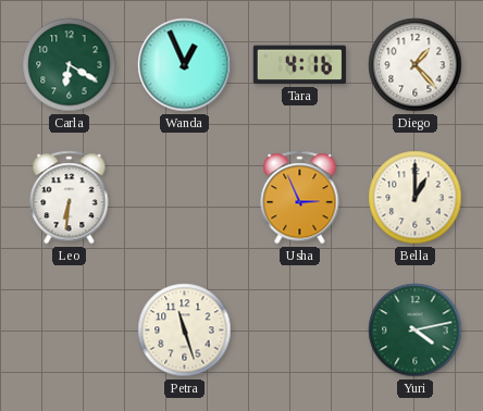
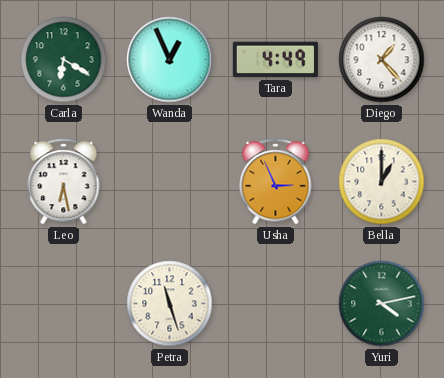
Tara: 4:16 -> 4:49 (275, 60)
Leo: 6:31 -> 6:28 (64, 182)
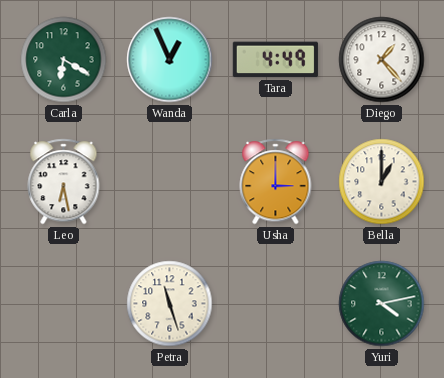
Usha: 2:56 -> 3:00 (276, 182)
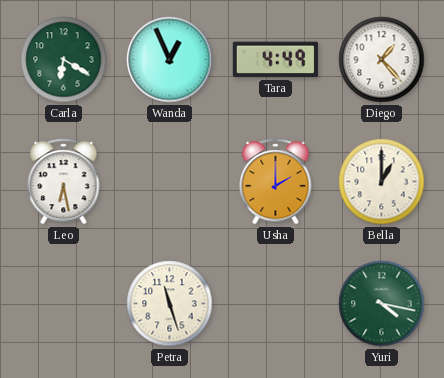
Usha: 3:00 -> 2:00 (276, 182)
Yuri: 4:13 -> 4:17 (382, 304)
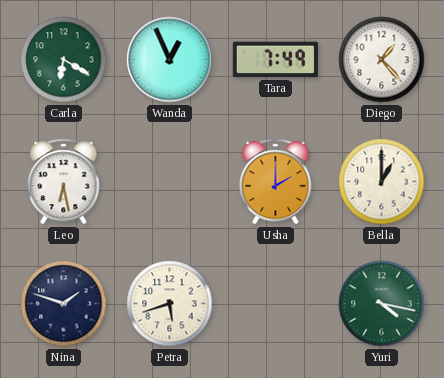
Tara: 4:49 -> 7:49 (275, 60)
Nina: none -> 1:48 (64, 304)
Petra: 11:27 -> 5:42 (170, 304)
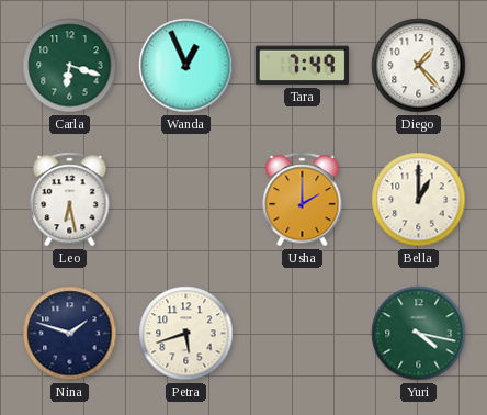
Carla: 6:20 -> 6:18 (70, 66)
